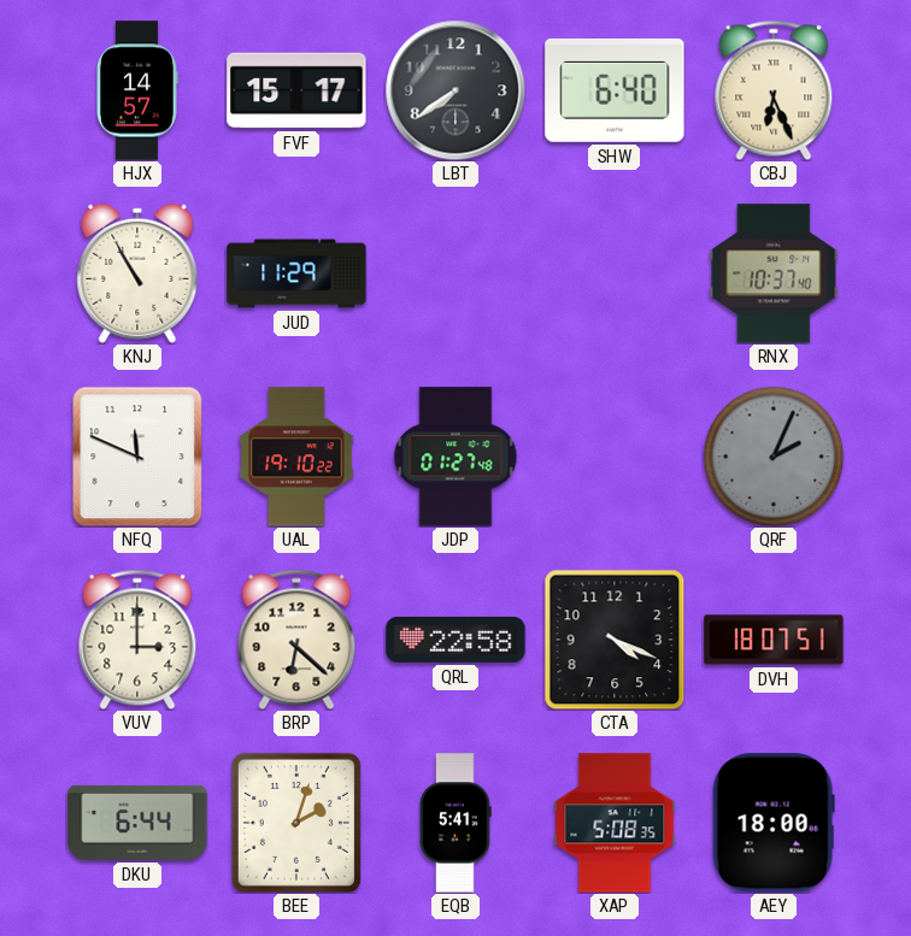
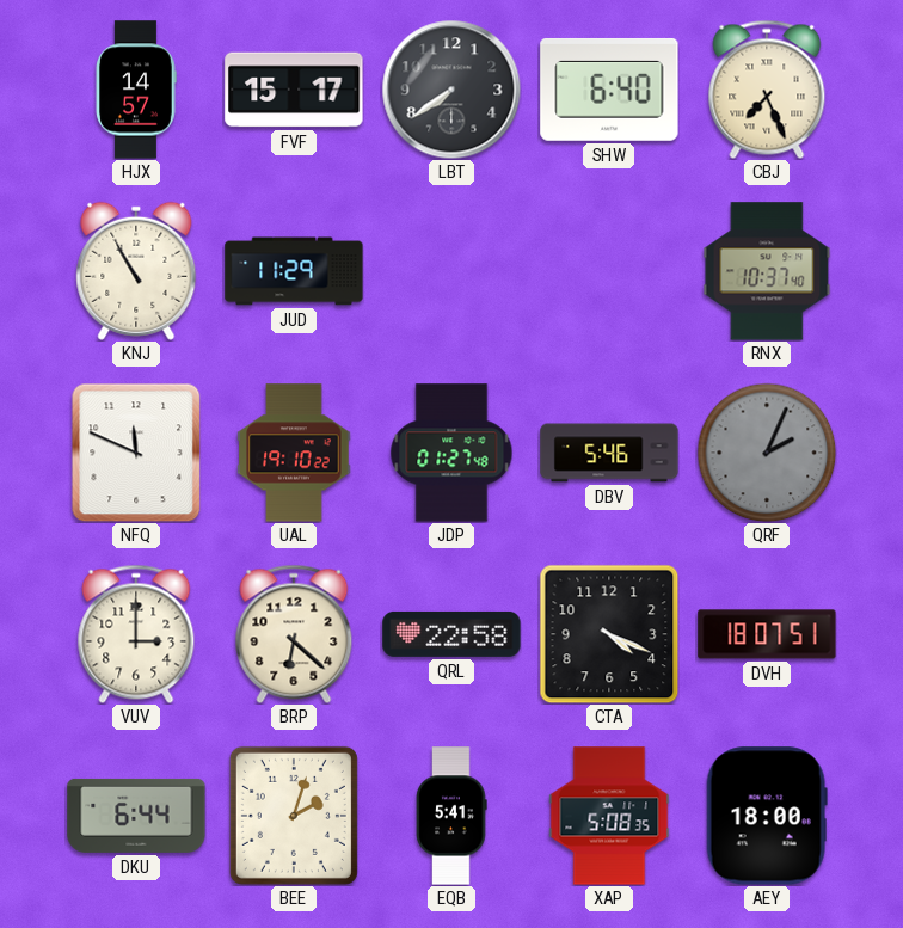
CBJ: 6:26 -> 7:26 (767, 90)
DBV: none -> 5:46 (609, 453)
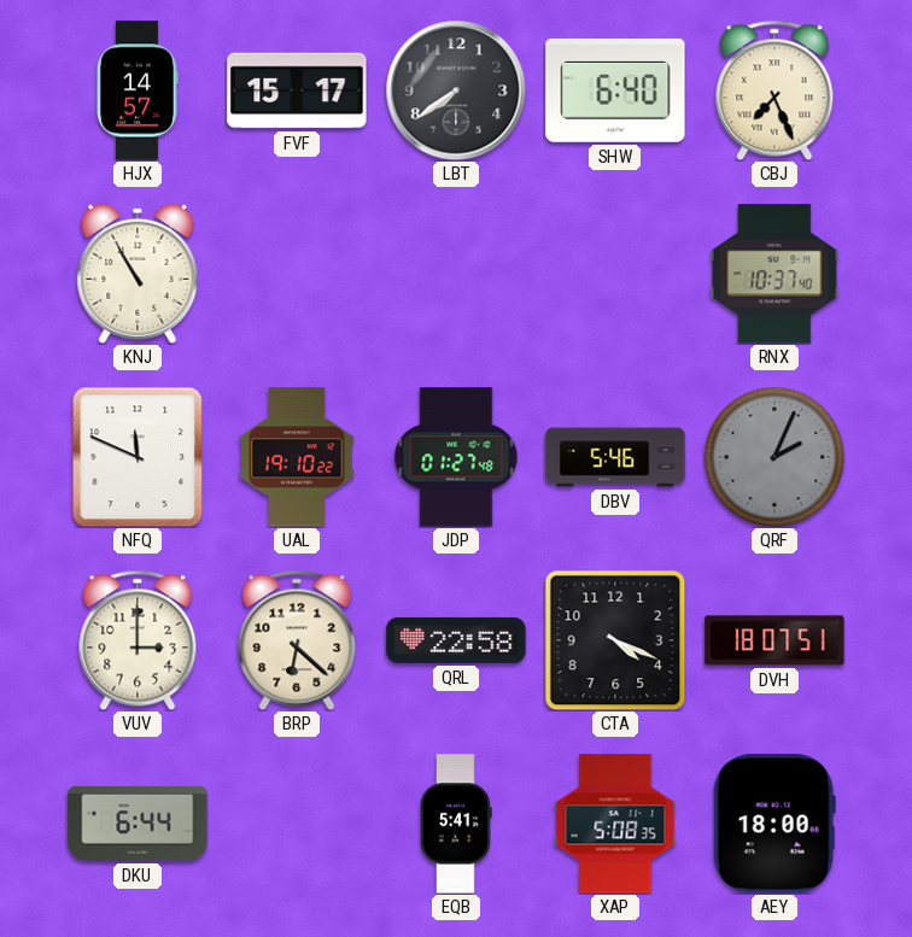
JUD: 11:29 -> none (294, 271)
BEE: 2:03 -> none (294, 816)
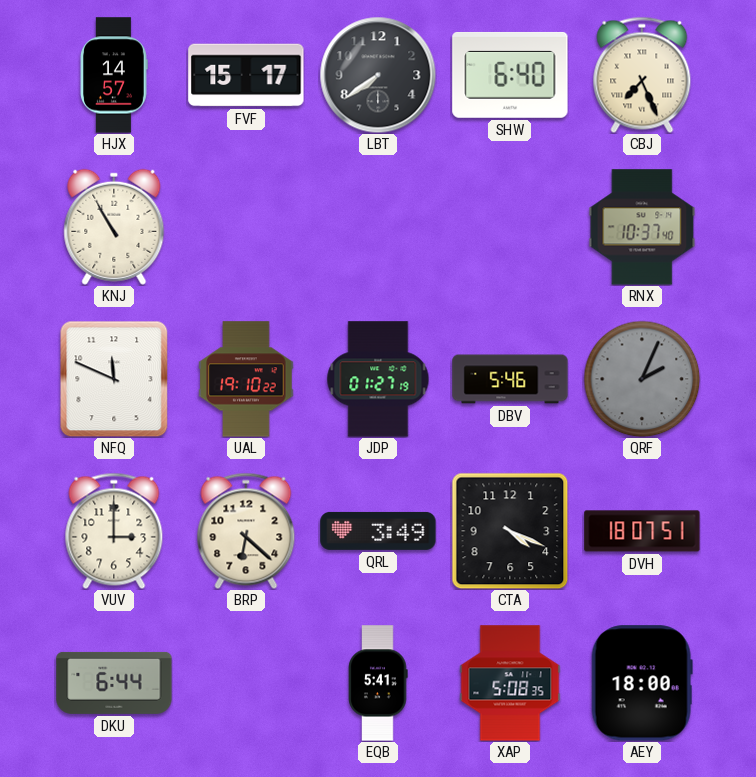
JDP: 01:27:48 -> 01:27:19 (378, 379)
QRL: 22:58 -> 3:49 (378, 531)
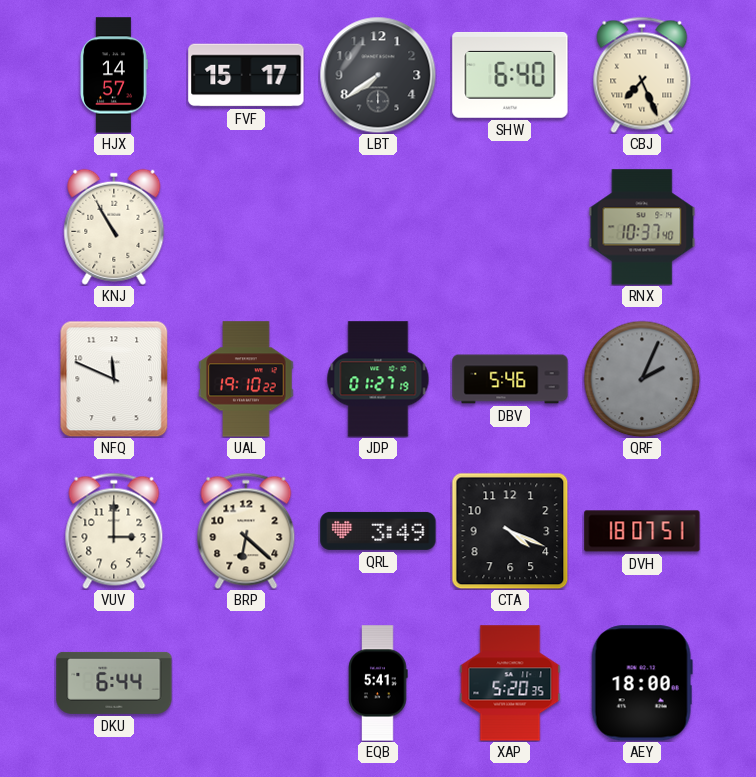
XAP: 5:08 -> 5:20 (510, 683)
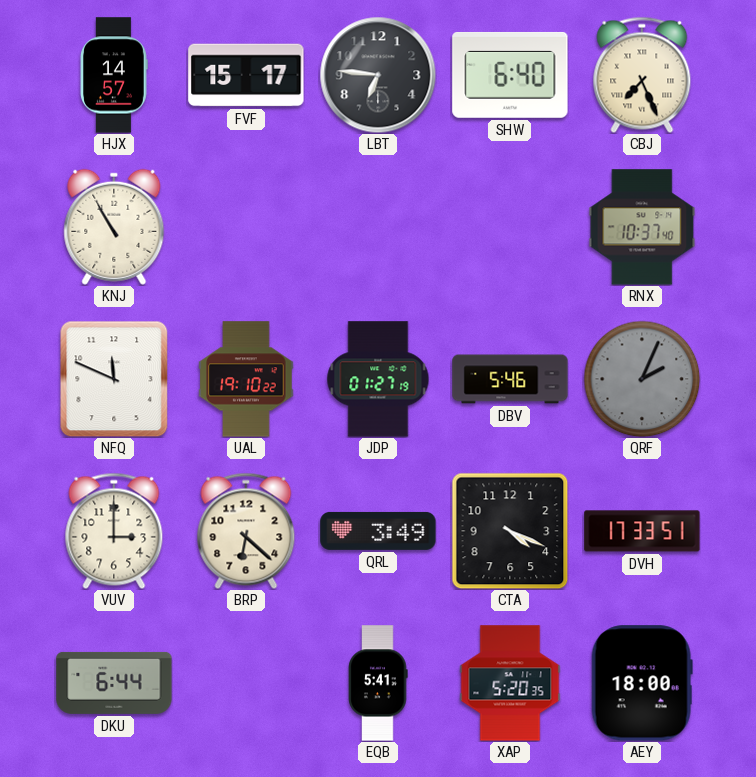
LBT: 7:39 -> 6:46 (378, 75)
DVH: 18:07 -> 17:33 (642, 531)
